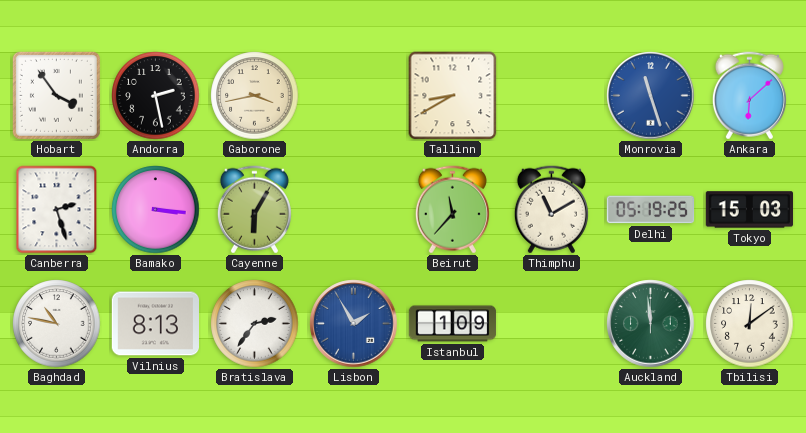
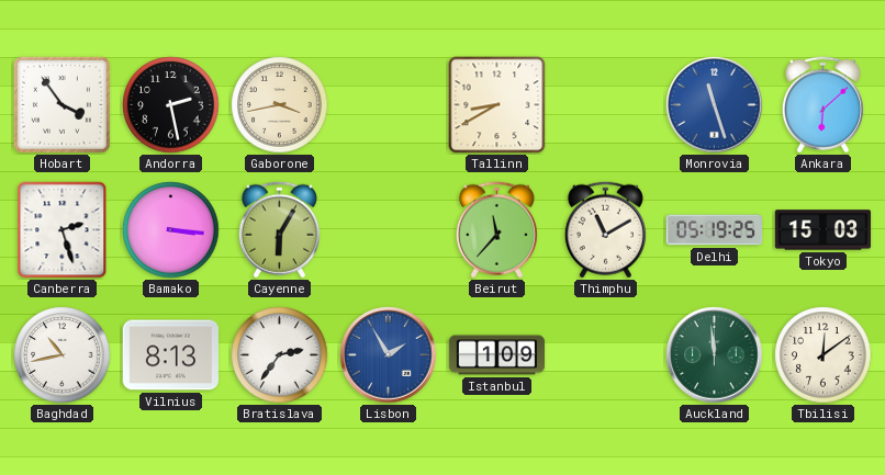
Baghdad: 10:47 -> 10:43 (63, 355)
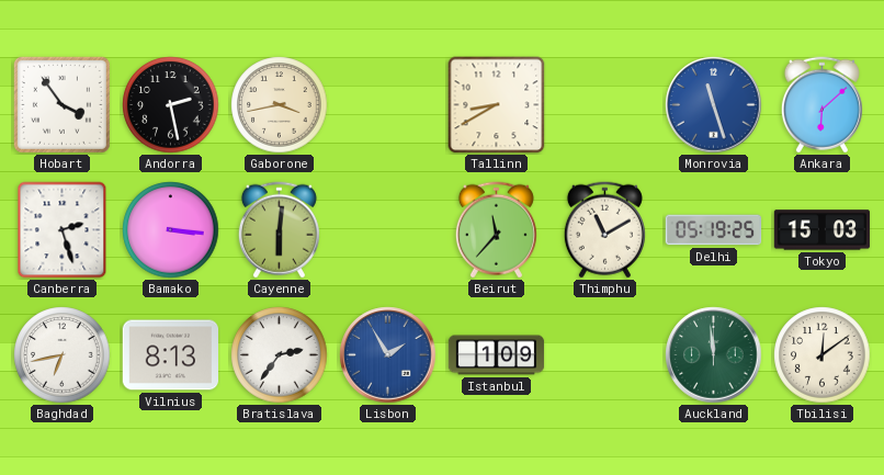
Cayenne: 6:05 -> 6:01 (279, 230)
Baghdad: 10:43 -> 6:43 (63, 355)
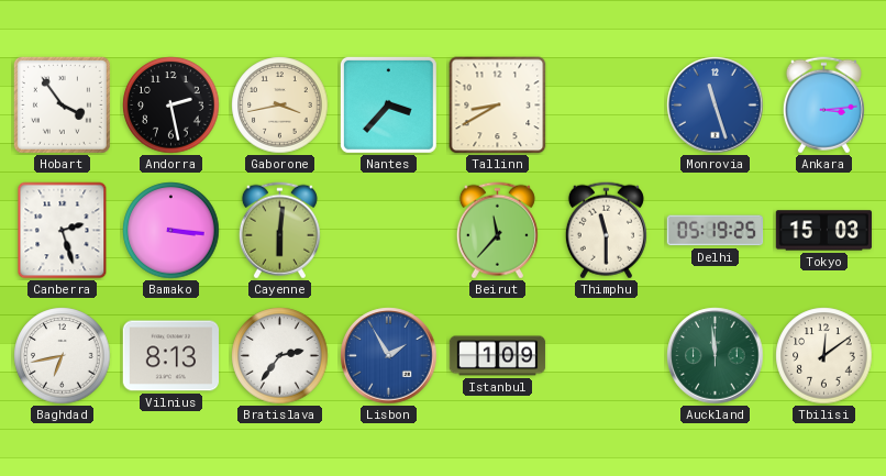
Nantes: none -> 3:37 (388, 104)
Ankara: 6:08 -> 3:14 (823, 106)
Thimphu: 11:10 -> 11:30 (606, 231)
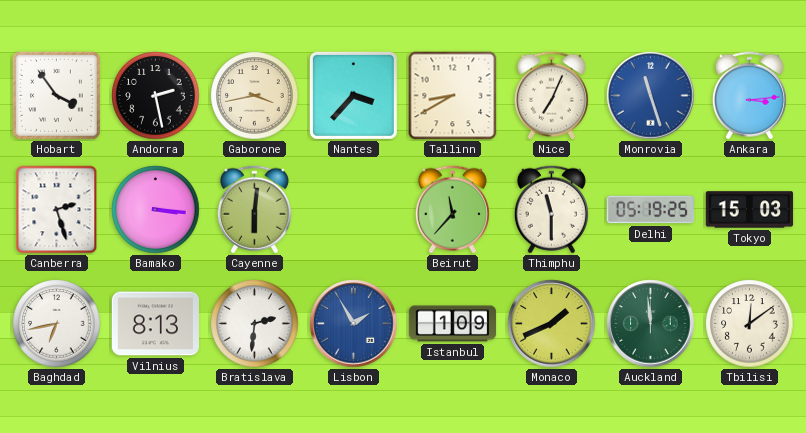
Nice: none -> 7:04 (551, 96)
Bratislava: 2:36 -> 2:31 (255, 324)
Monaco: none -> 1:41 (552, 324)
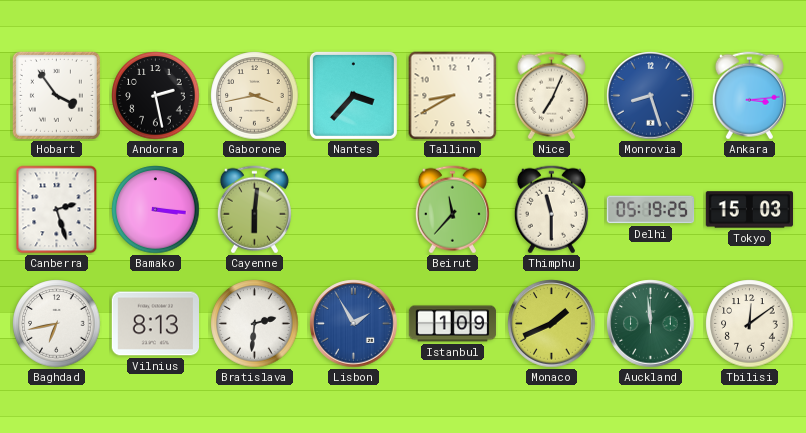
Monrovia: 11:27 -> 8:27 (651, 96)
